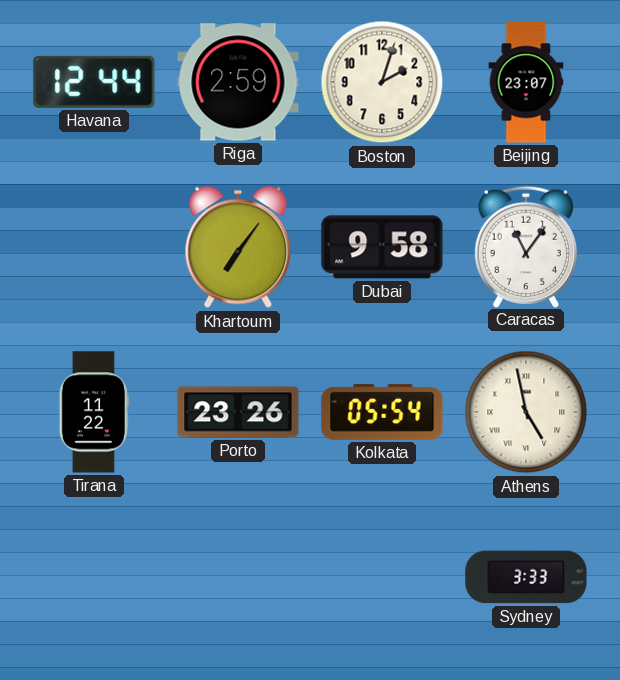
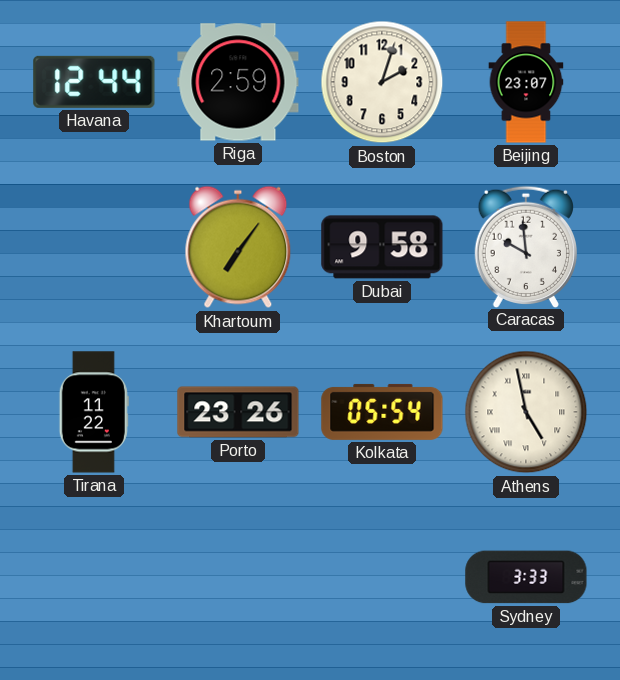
Caracas: 11:06 -> 9:59 (525, 246)
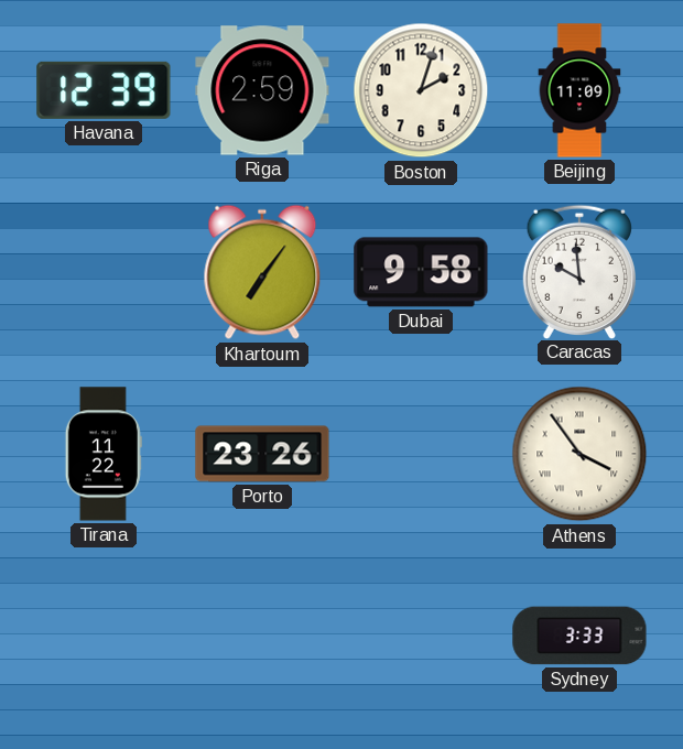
Havana: 12:44 -> 12:39 (104, 90)
Beijing: 23:07 -> 11:09 (579, 90)
Kolkata: 05:54 -> none (382, 412)
Athens: 4:58 -> 3:54 (579, 454)
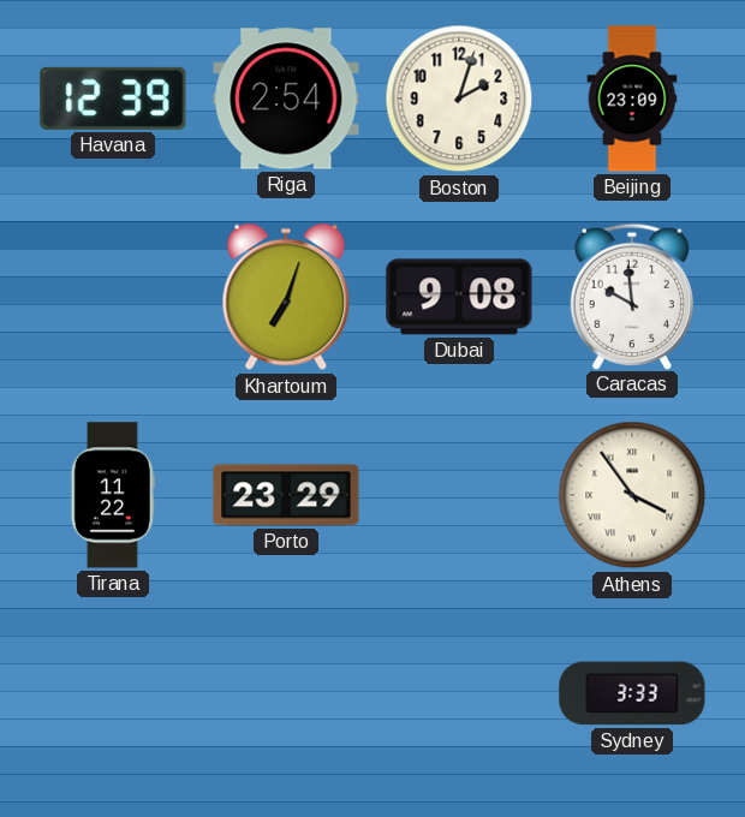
Riga: 2:59 -> 2:54 (286, 99)
Beijing: 11:09 -> 23:09 (632, 99)
Khartoum: 7:06 -> 7:03 (286, 297)
Dubai: 9:58 -> 9:08 (459, 297)
Porto: 23:26 -> 23:29 (286, 495)
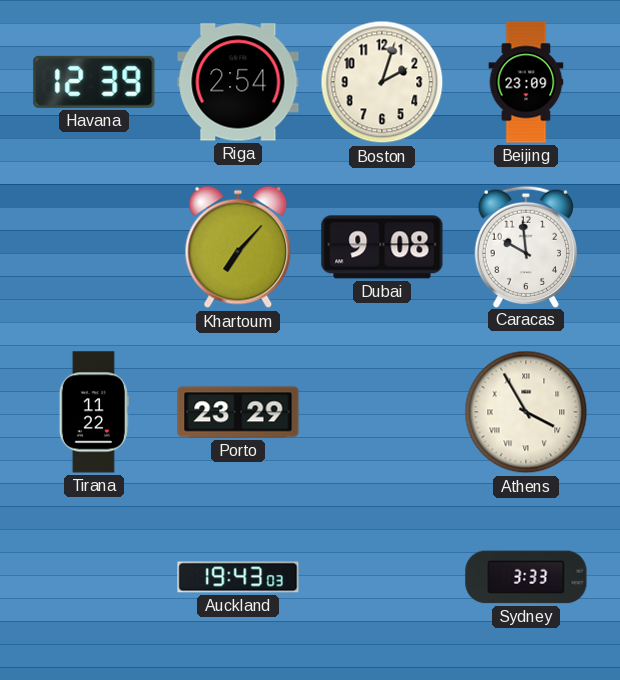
Khartoum: 7:03 -> 7:07 (238, 247)
Athens: 3:54 -> 3:55 (526, 412)
Auckland: none -> 19:43 (238, 577)
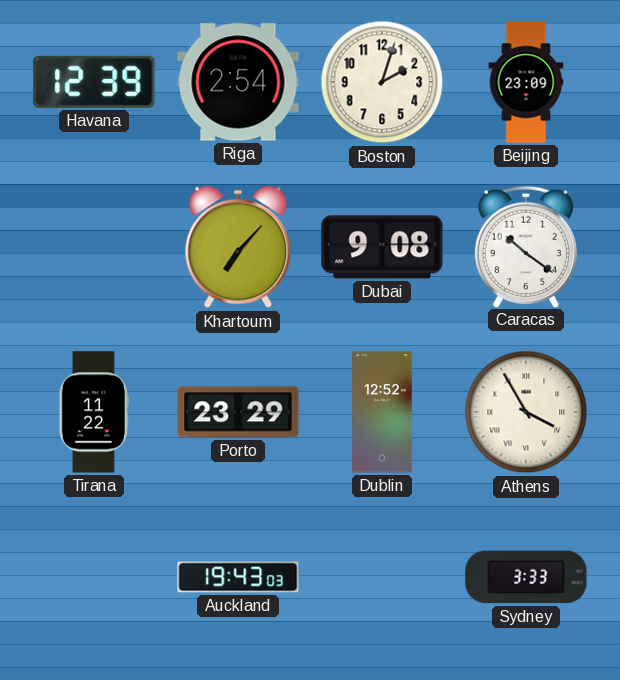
Caracas: 9:59 -> 10:21 (525, 246)
Dublin: none -> 12:52 (382, 412)
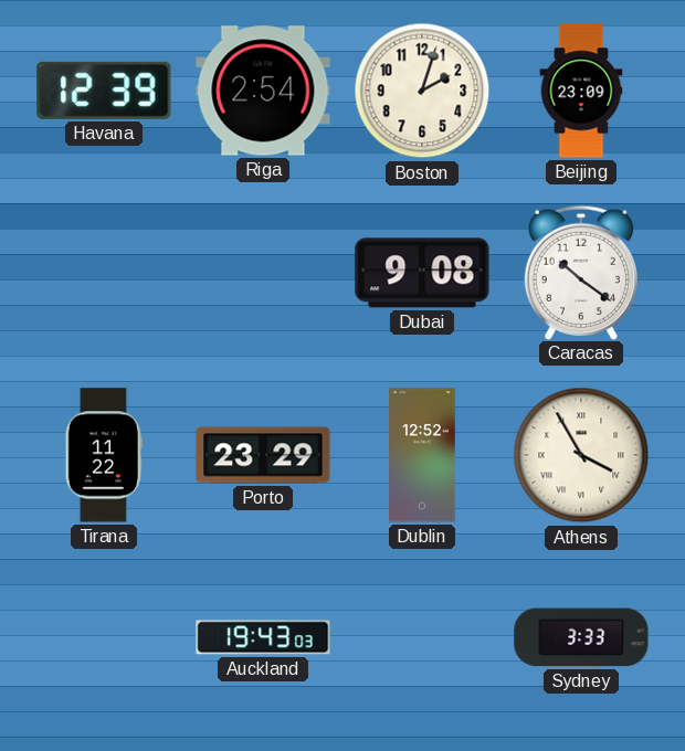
Khartoum: 7:07 -> none (238, 247)
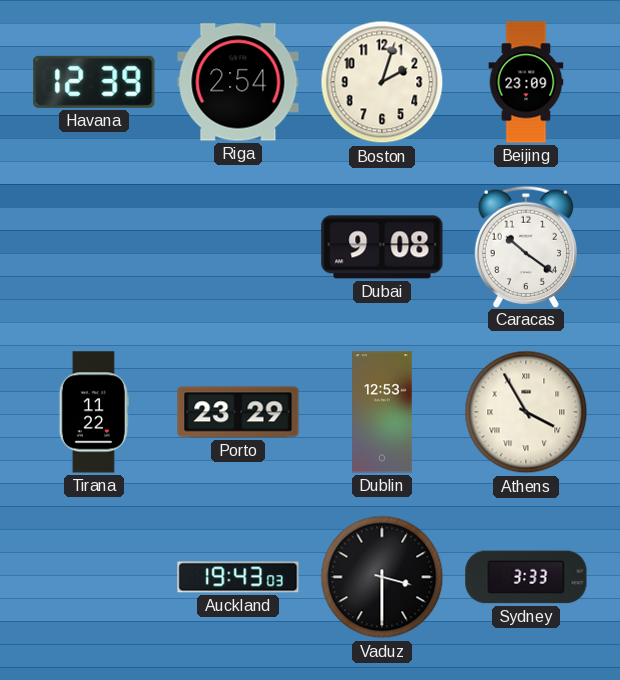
Dublin: 12:52 -> 12:53 (382, 412)
Vaduz: none -> 3:30 (382, 577)
